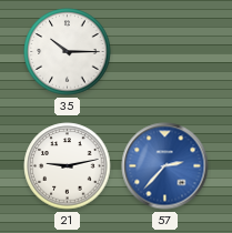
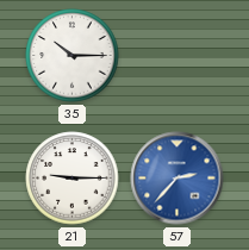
21: 9:13 -> 9:15 (73, 179)
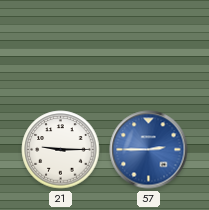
35: 10:15 -> none (73, 56)
57: 2:37 -> 2:45 (149, 150)
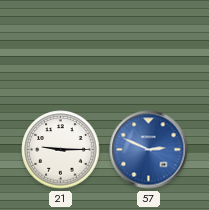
57: 2:45 -> 2:49 (149, 150)
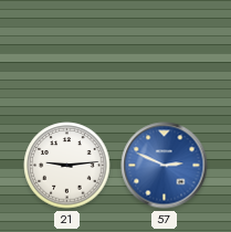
21: 9:15 -> 9:14 (67, 166)
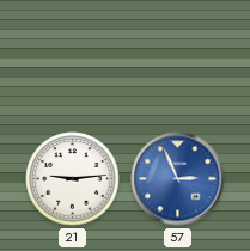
57: 2:49 -> 2:56 (178, 179)
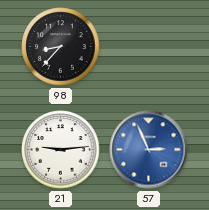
98: none -> 8:37 (61, 47)
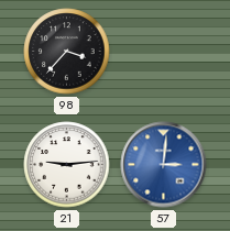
98: 8:37 -> 3:37 (67, 52)
57: 2:56 -> 3:01 (164, 165)
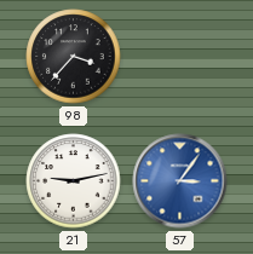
21: 9:14 -> 9:13 (74, 181)
57: 3:01 -> 3:06 (180, 181)
